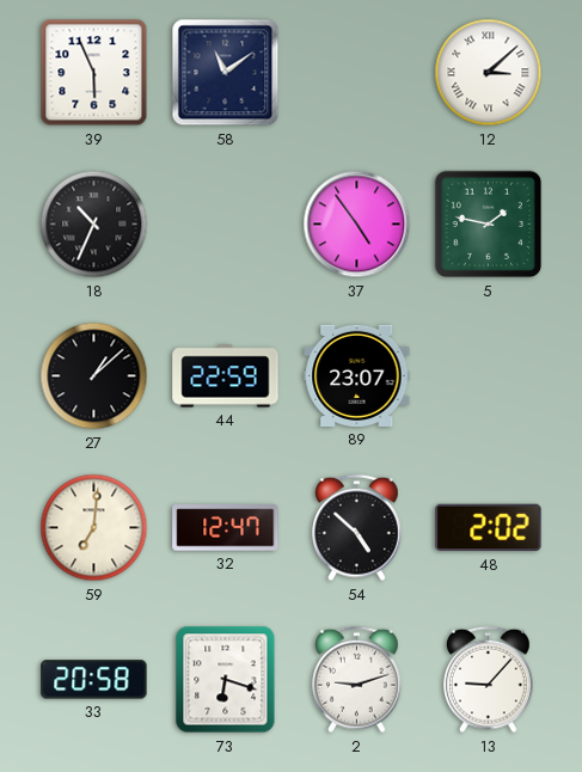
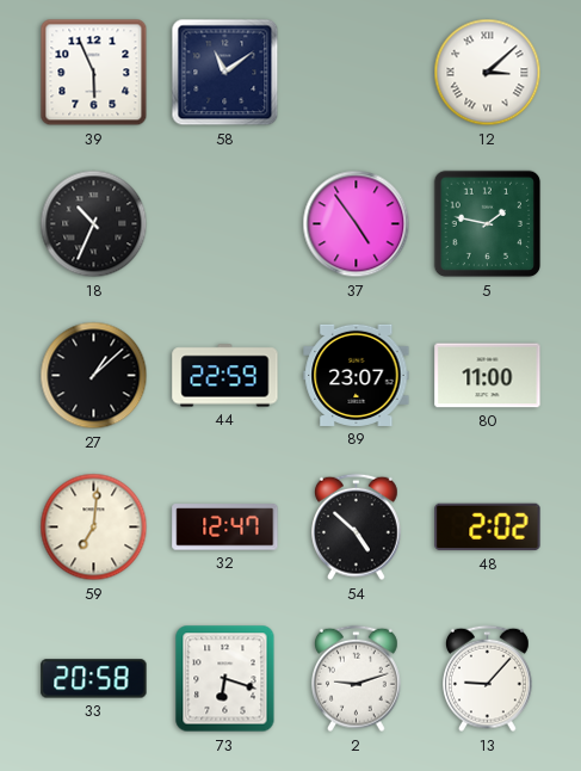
80: none -> 11:00 (488, 376)
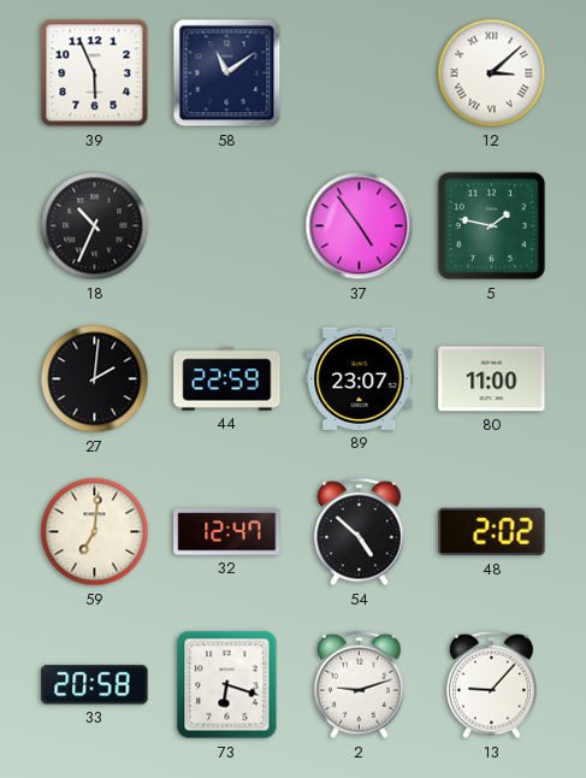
27: 1:08 -> 2:01 (95, 379)
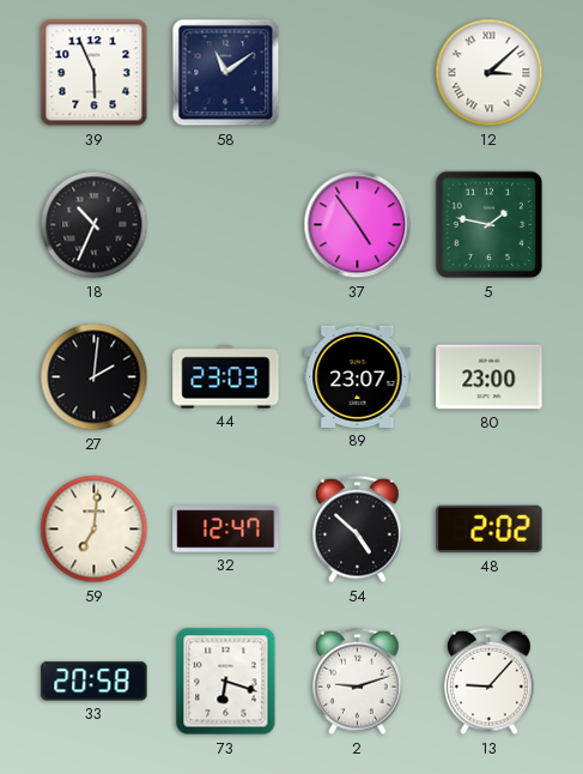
44: 22:59 -> 23:03 (226, 377)
80: 11:00 -> 23:00 (490, 377)
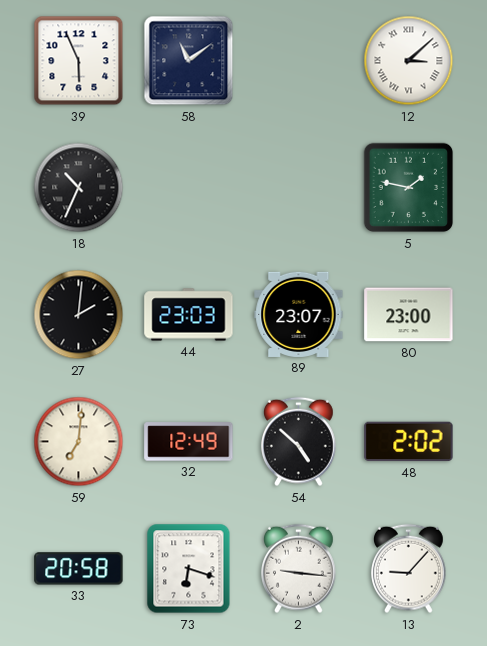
37: 4:54 -> none (358, 225)
32: 12:47 -> 12:49 (189, 442)
2: 9:12 -> 9:16 (299, 569)
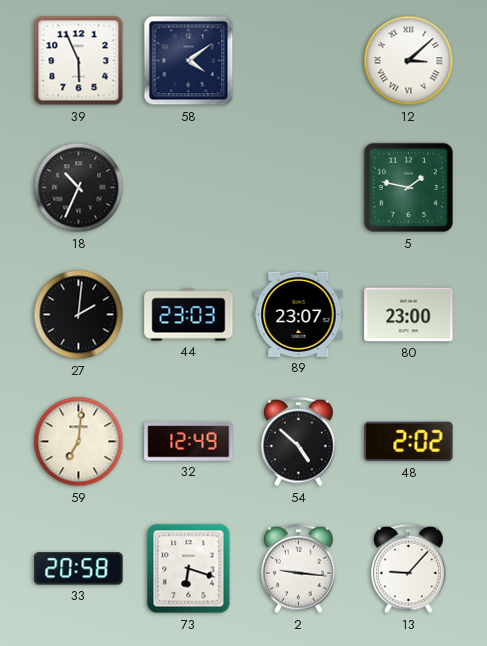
58: 11:09 -> 4:09 (189, 61)
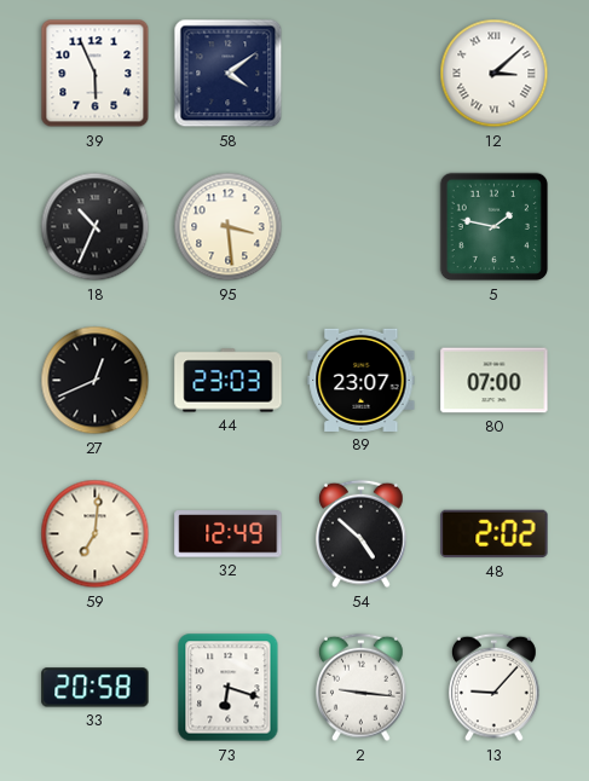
95: none -> 3:29 (229, 227)
27: 2:01 -> 12:41 (96, 381)
80: 23:00 -> 07:00 (495, 381)
